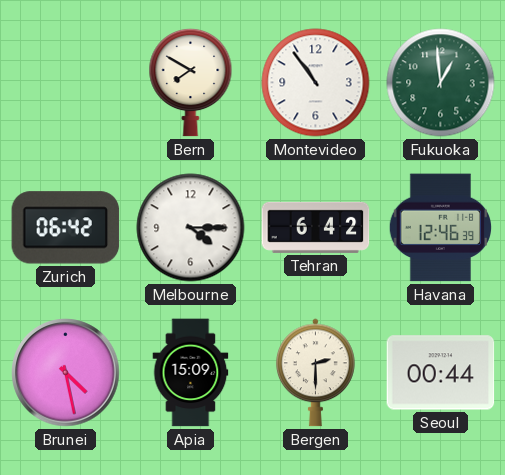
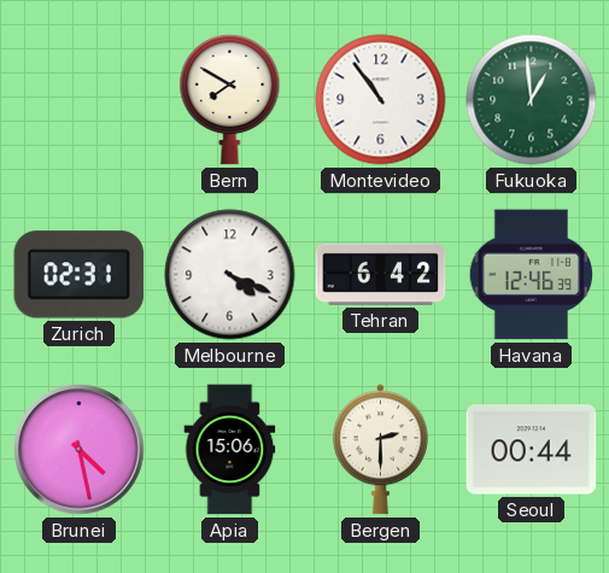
Zurich: 06:42 -> 02:31 (80, 275)
Melbourne: 4:15 -> 4:19 (230, 275)
Apia: 15:09 -> 15:06 (230, 450)
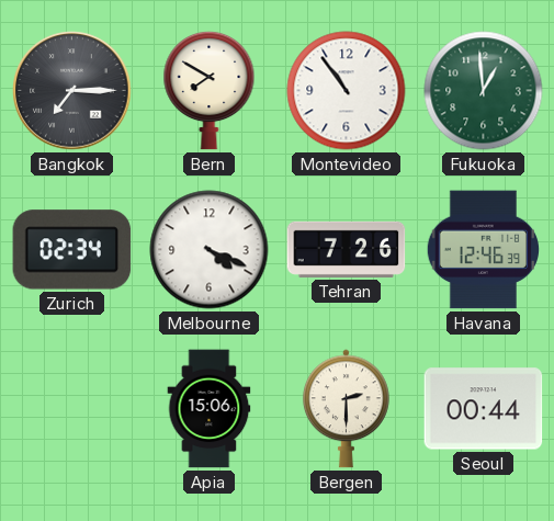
Bangkok: none -> 7:15 (72, 91)
Zurich: 02:31 -> 02:34 (72, 250)
Tehran: 6:42 -> 7:26 (347, 249)
Brunei: 4:28 -> none (80, 450)
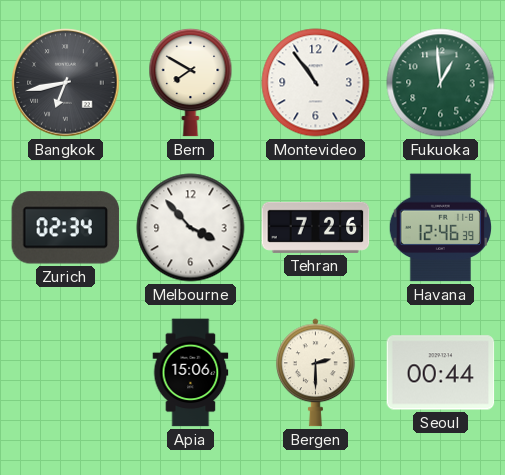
Bangkok: 7:15 -> 6:43 (66, 83)
Melbourne: 4:19 -> 3:53 (191, 228)
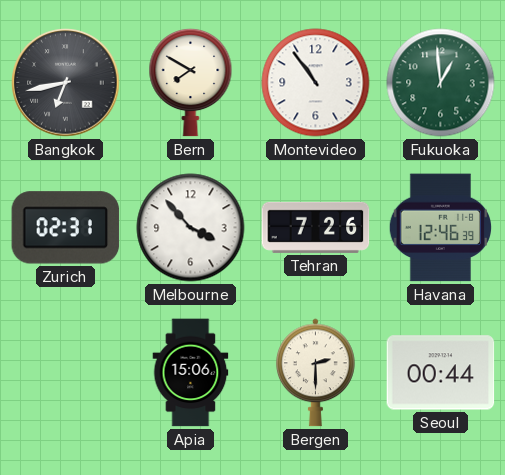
Zurich: 02:34 -> 02:31 (66, 228)
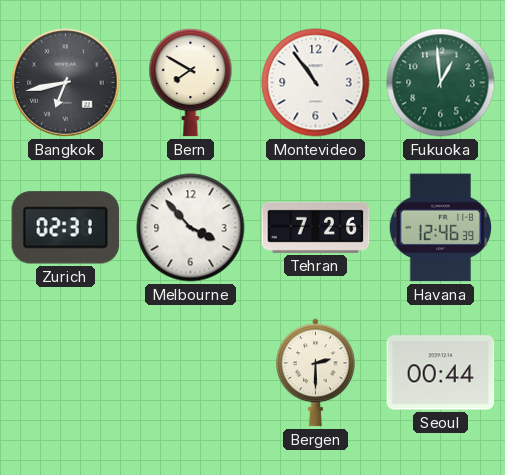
Apia: 15:06 -> none (191, 373)
